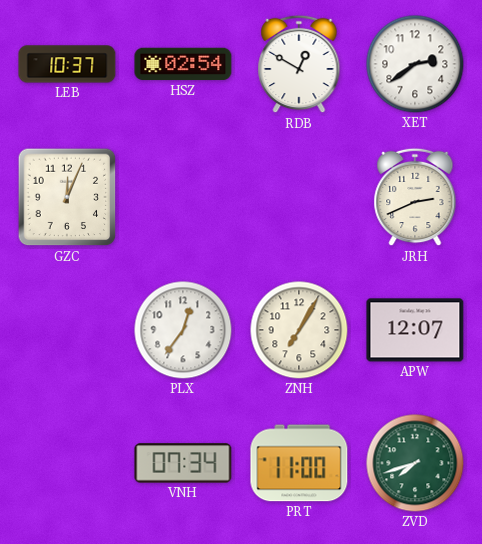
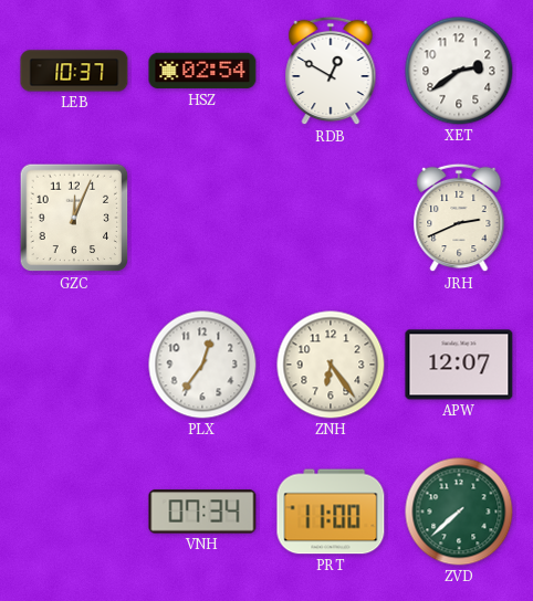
ZNH: 7:05 -> 6:24 (331, 365)
ZVD: 7:42 -> 7:38 (459, 512)
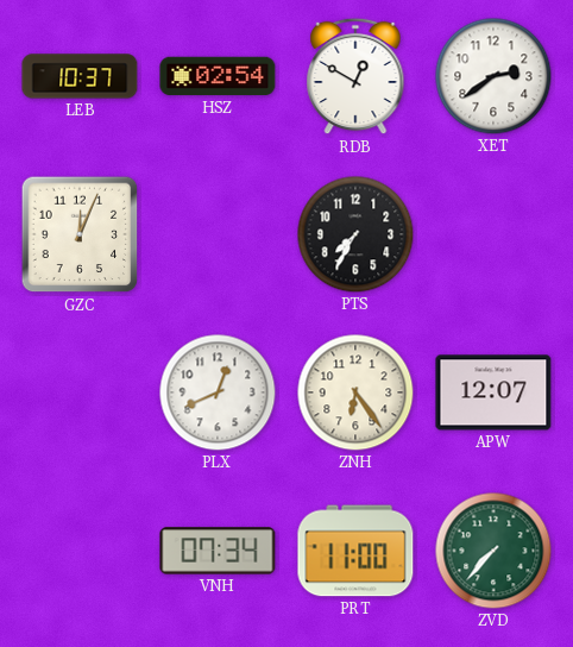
PTS: none -> 7:35 (355, 234)
JRH: 2:41 -> none (459, 218)
PLX: 12:36 -> 12:41 (218, 392)
ZVD: 7:38 -> 7:37 (493, 551)
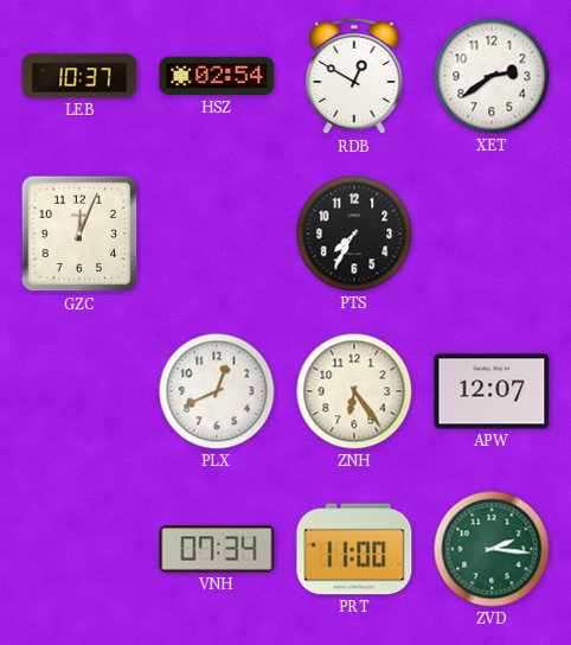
ZVD: 7:37 -> 2:16 (492, 549)
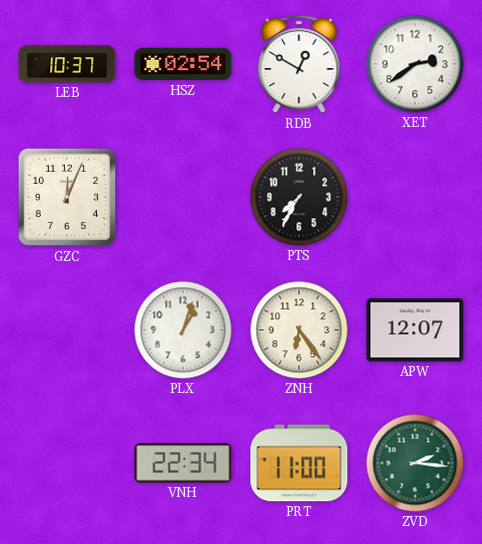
PLX: 12:41 -> 1:03 (183, 330)
VNH: 07:34 -> 22:34 (183, 463)
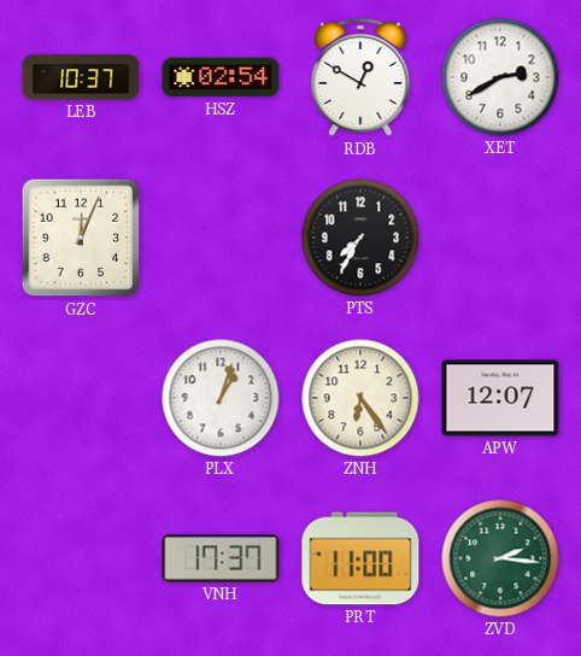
XET: 2:39 -> 2:40 (500, 77)
VNH: 22:34 -> 17:37 (221, 558)
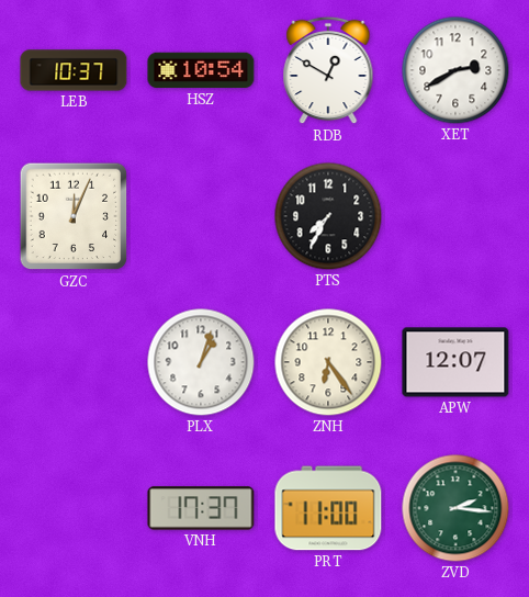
HSZ: 02:54 -> 10:54 (201, 70)
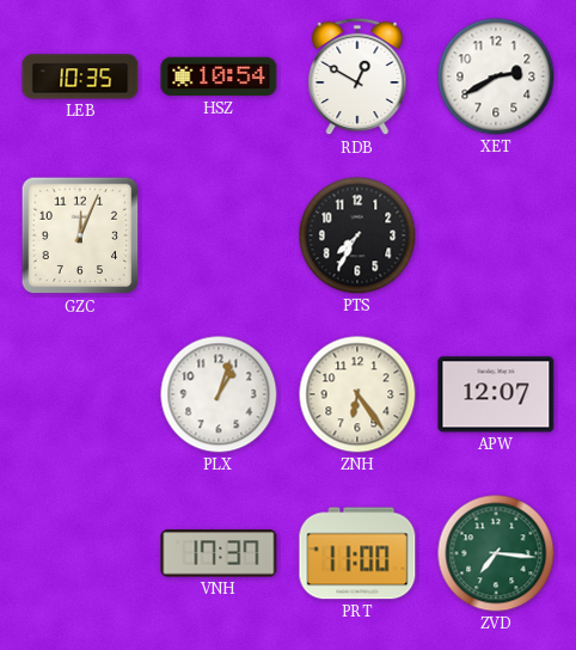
LEB: 10:37 -> 10:35 (80, 76)
ZVD: 2:16 -> 7:16 (496, 553)
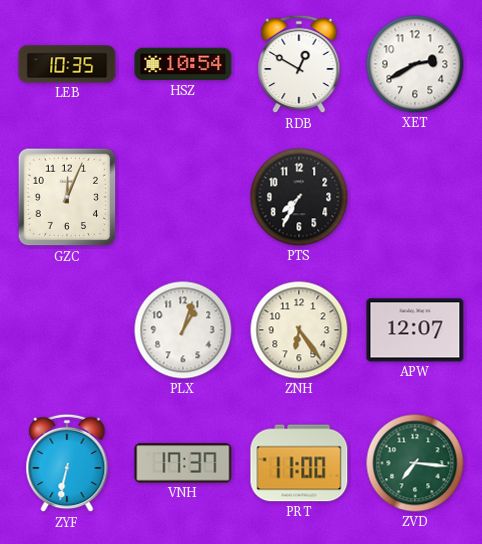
ZYF: none -> 6:32 (67, 463)
